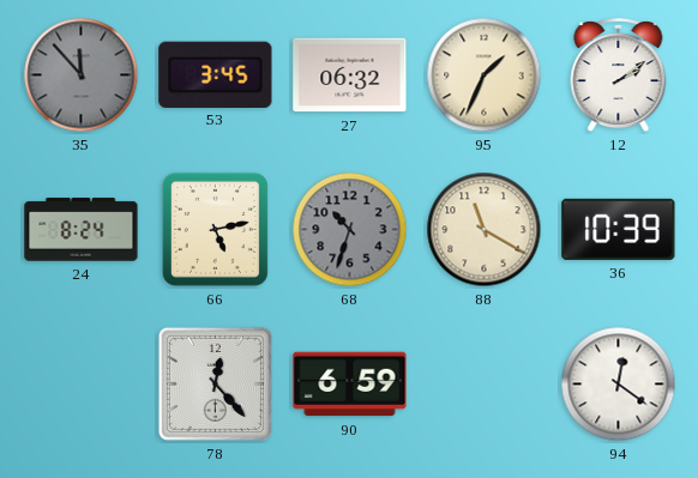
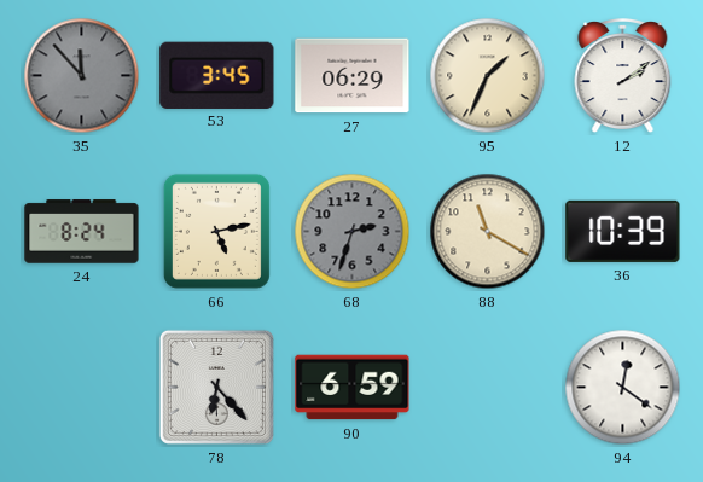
27: 06:32 -> 06:29 (353, 76)
68: 10:33 -> 2:33 (353, 232)
78: 12:23 -> 6:23 (216, 387)
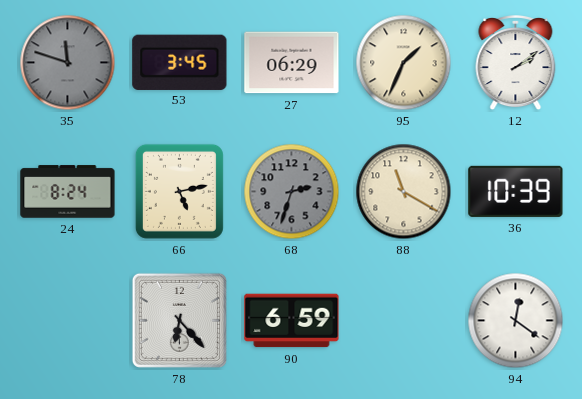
35: 11:53 -> 11:48 (68, 63)
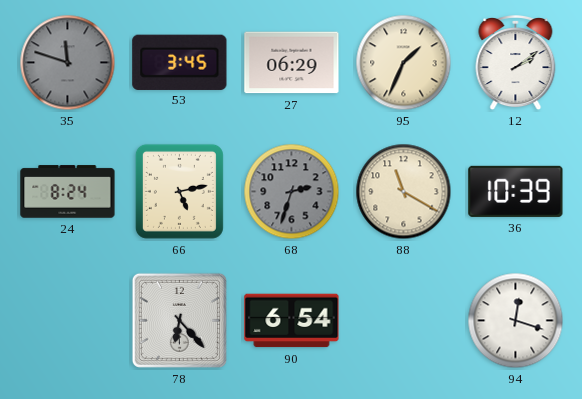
90: 6:59 -> 6:54 (292, 321)
94: 12:21 -> 12:18 (516, 321)
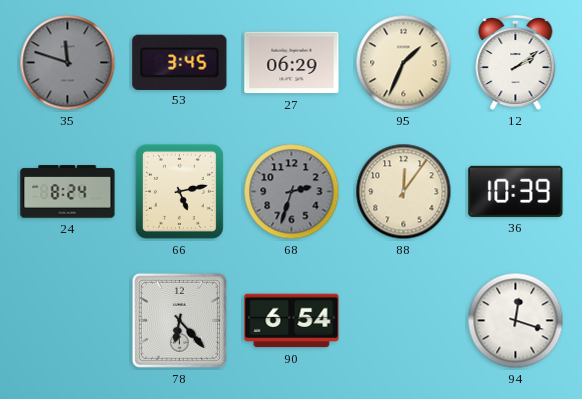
88: 11:20 -> 12:06 (404, 192)
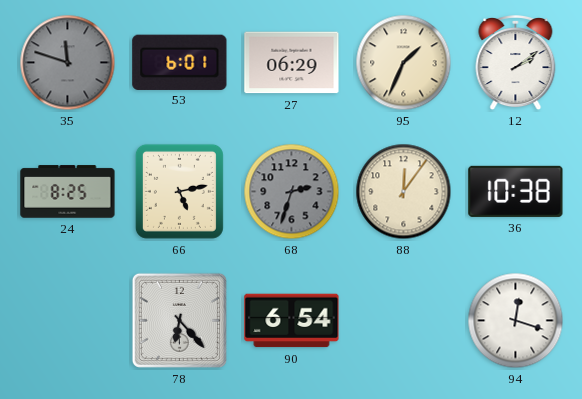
53: 3:45 -> 6:01 (180, 62)
24: 8:24 -> 8:25 (68, 192)
36: 10:39 -> 10:38 (516, 191)
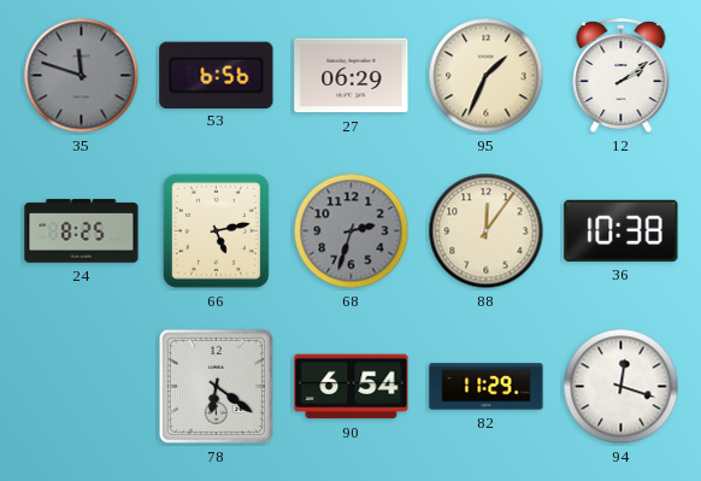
53: 6:01 -> 6:56 (217, 75)
78: 6:23 -> 6:21 (216, 386)
82: none -> 11:29 (487, 387)
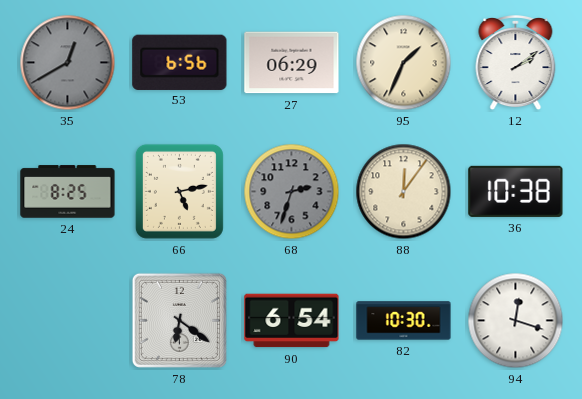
35: 11:48 -> 12:40 (68, 63)
82: 11:29 -> 10:30 (404, 321)
